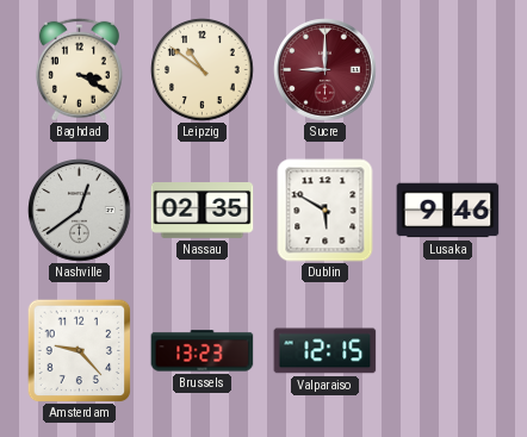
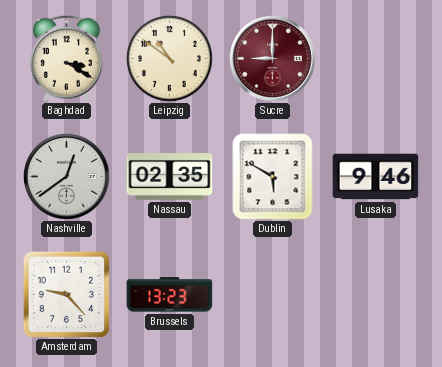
Valparaiso: 12:15 -> none (325, 351)
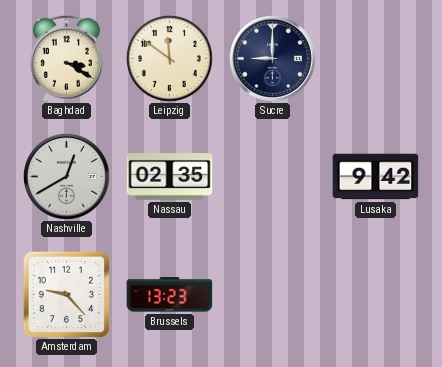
Leipzig: 10:51 -> 11:51 (170, 59)
Sucre dial: burgundy -> navy (273, 59)
Nashville: 12:39 -> 12:40 (67, 177)
Dublin: 5:50 -> none (273, 177)
Lusaka: 9:46 -> 9:42 (376, 177)
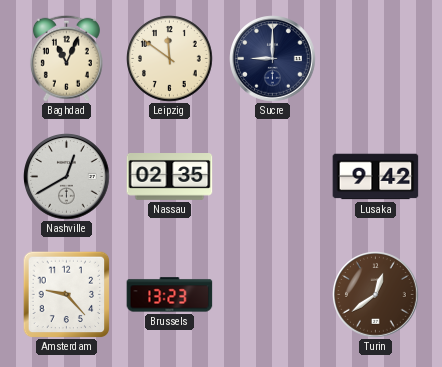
Baghdad: 3:20 -> 11:04 (66, 58)
Turin: none -> 12:39 (376, 295)
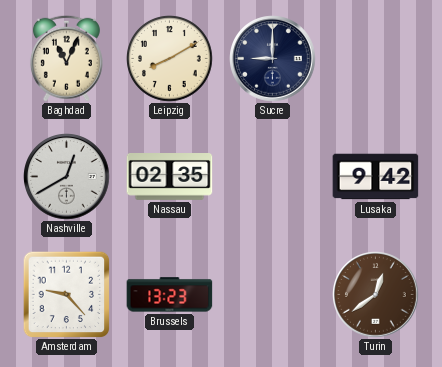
Leipzig: 11:51 -> 8:10 (170, 59)
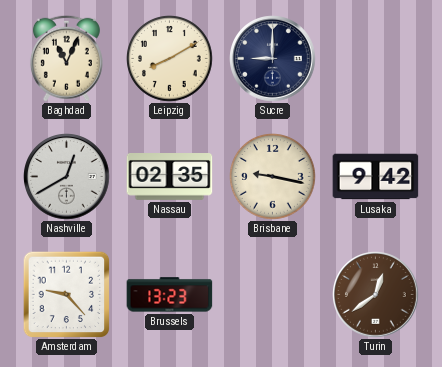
Brisbane: none -> 9:17 (273, 177)
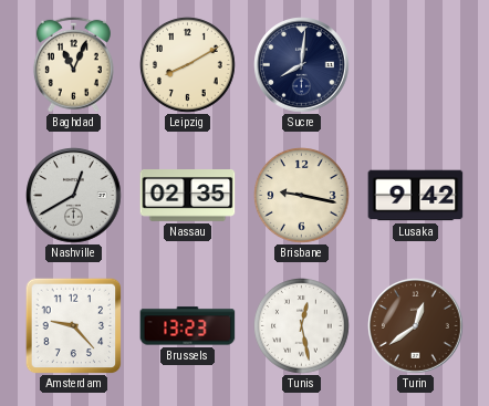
Sucre: 9:00 -> 8:01 (302, 65)
Tunis: none -> 12:28 (302, 326)
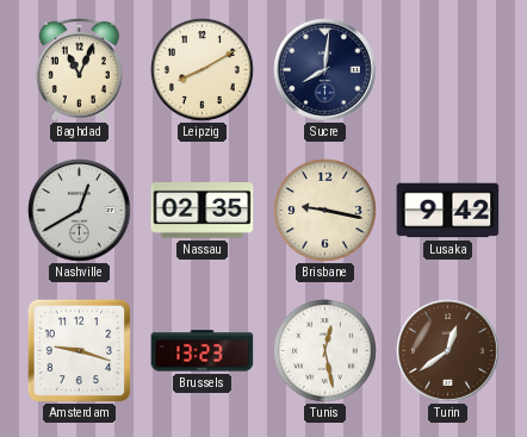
Amsterdam: 9:23 -> 9:18 (79, 350)
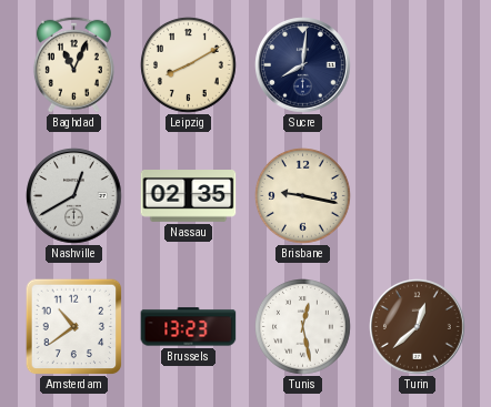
Lusaka: 9:42 -> none (448, 211)
Amsterdam: 9:18 -> 10:39 (73, 326)
Turin: 12:39 -> 12:38 (418, 327)
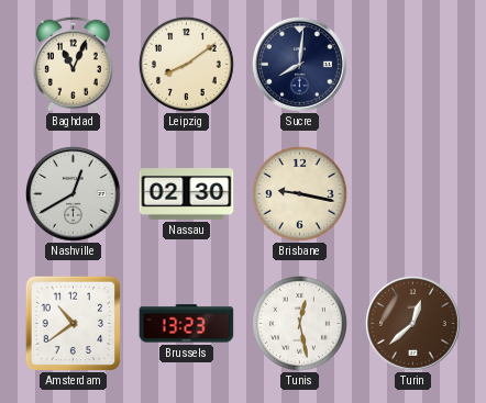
Leipzig: 8:10 -> 8:09 (187, 65)
Nassau: 02:35 -> 02:30 (187, 194)
